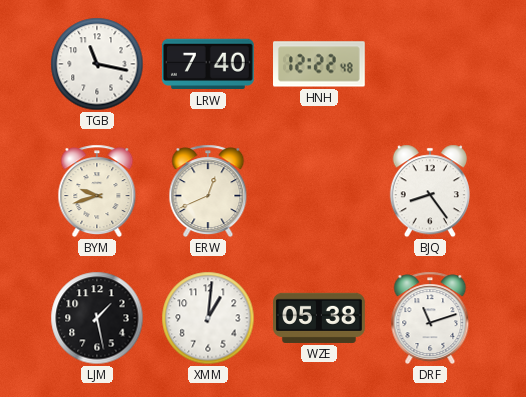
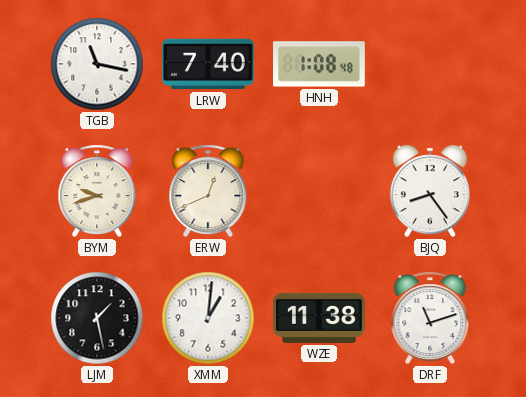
HNH: 12:22 -> 1:08 (320, 64)
WZE: 05:38 -> 11:38 (319, 318)
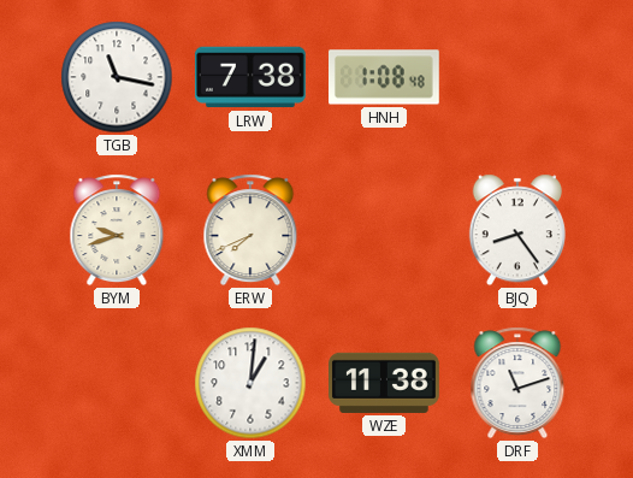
LRW: 7:40 -> 7:38 (250, 77)
ERW: 12:41 -> 7:41 (250, 230)
LJM: 1:28 -> none (97, 318)
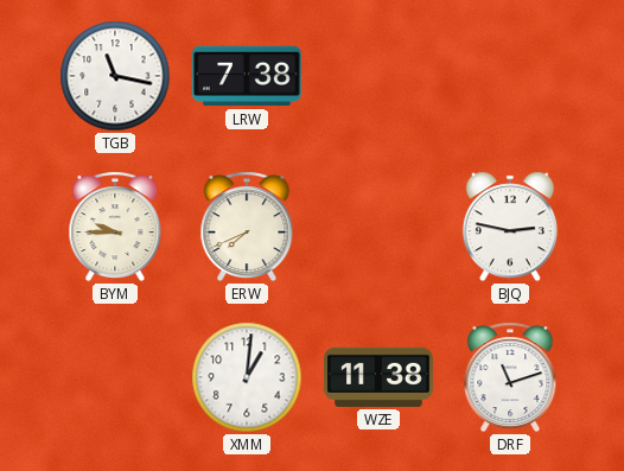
HNH: 1:08 -> none (385, 77)
BYM: 9:42 -> 9:45 (115, 227)
BJQ: 8:24 -> 2:47 (510, 227)
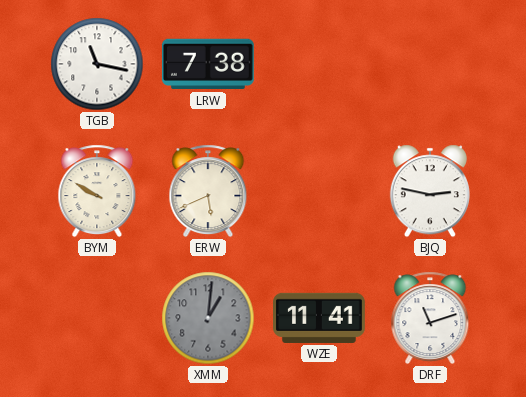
BYM: 9:45 -> 9:50 (97, 191)
ERW: 7:41 -> 5:41 (208, 191)
XMM dial: white -> grey (208, 318)
WZE: 11:38 -> 11:41 (319, 318)
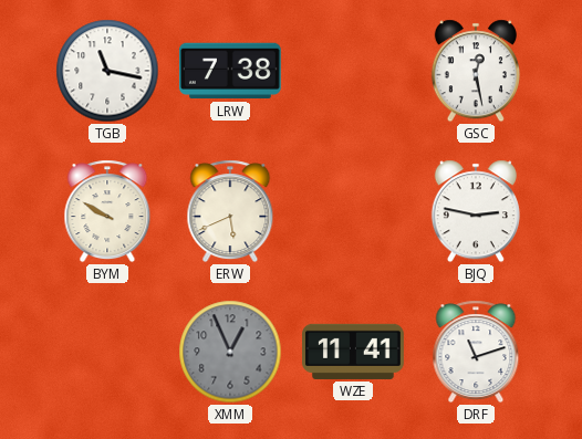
GSC: none -> 12:28 (476, 71)
XMM: 1:01 -> 12:56 (230, 352)
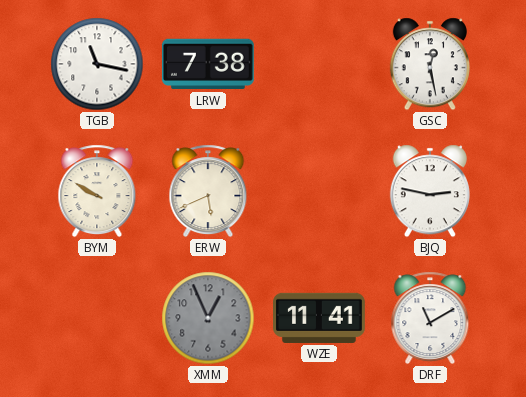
DRF: 11:12 -> 11:10 (430, 318)
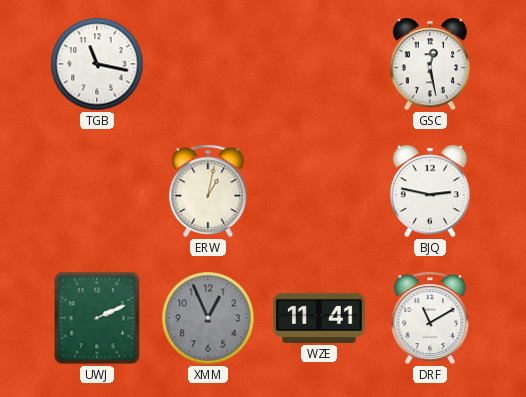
LRW: 7:38 -> none (208, 64)
BYM: 9:50 -> none (97, 191)
ERW: 5:41 -> 1:02 (208, 191)
UWJ: none -> 2:11 (97, 318)
